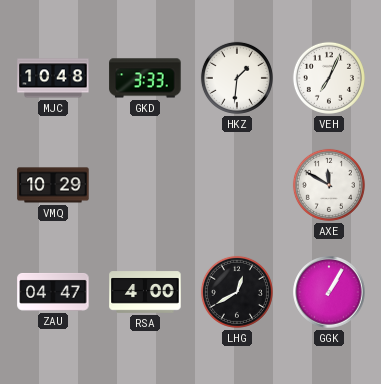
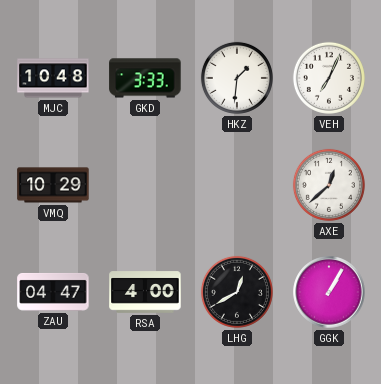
AXE: 11:50 -> 12:38 (329, 185)
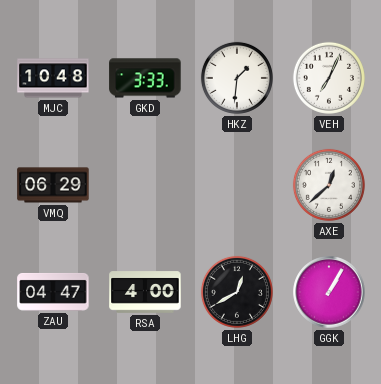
VMQ: 10:29 -> 06:29 (53, 185)
